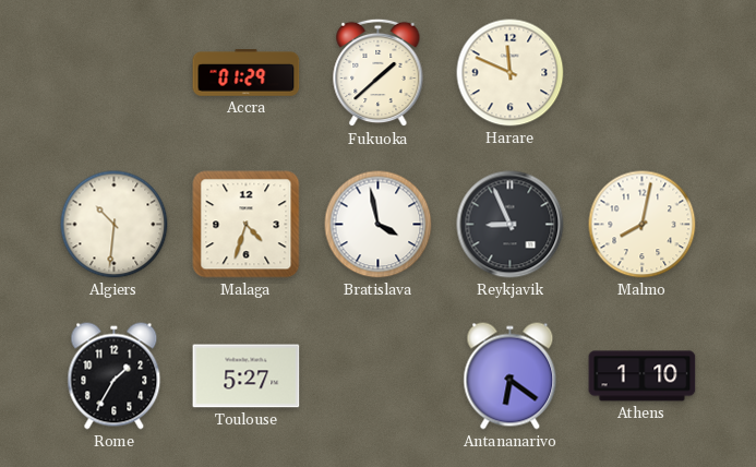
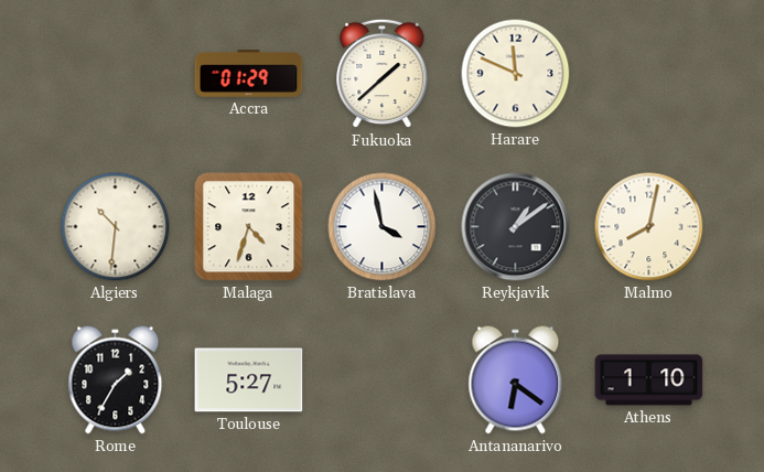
Reykjavik: 8:56 -> 1:09 (516, 227)
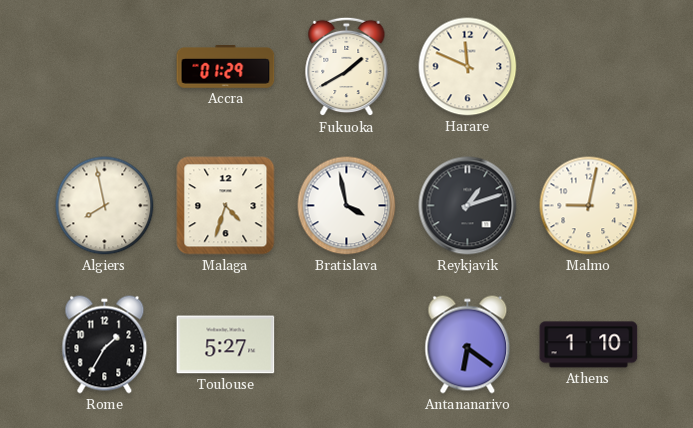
Fukuoka: 1:38 -> 1:40 (347, 67)
Algiers: 10:31 -> 7:58 (105, 206)
Reykjavik: 1:09 -> 1:12 (468, 206)
Malmo: 8:02 -> 9:02 (589, 206)
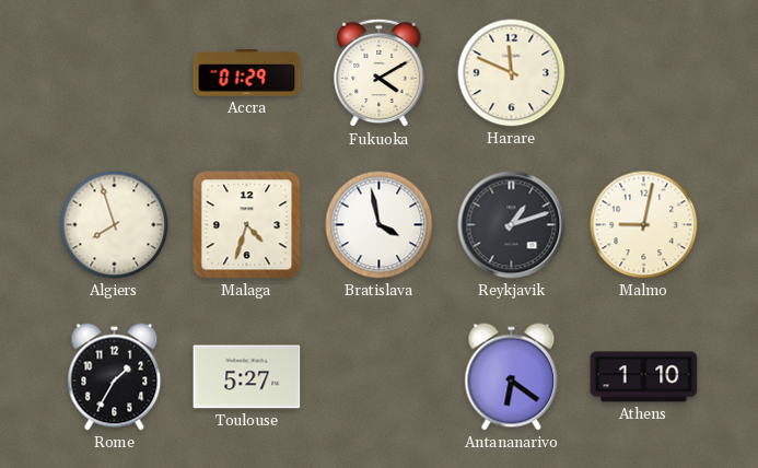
Fukuoka: 1:40 -> 4:10 (380, 73)
Algiers: 7:58 -> 7:57 (115, 225)
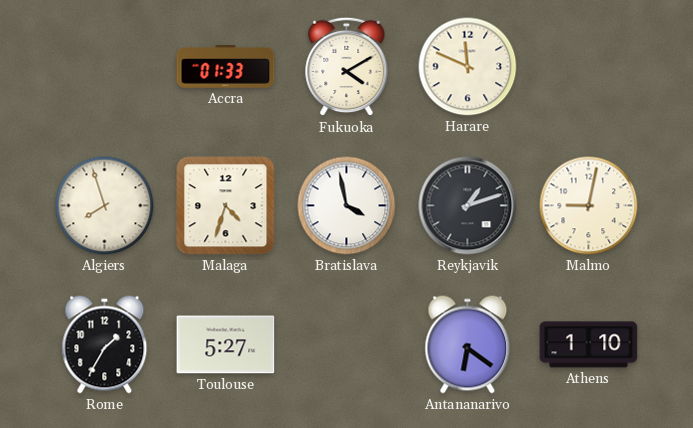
Accra: 01:29 -> 01:33 (226, 67)
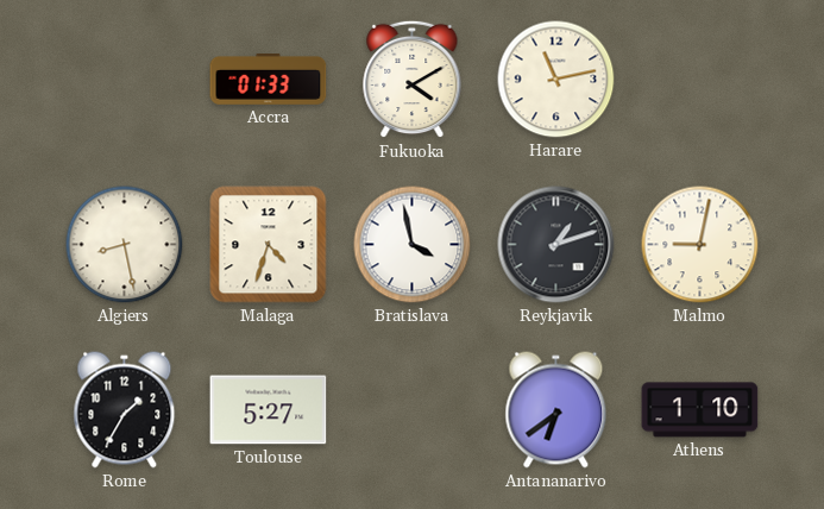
Harare: 11:49 -> 11:13 (556, 80)
Algiers: 7:57 -> 8:28 (125, 245)
Antananarivo: 6:21 -> 6:39 (556, 410)
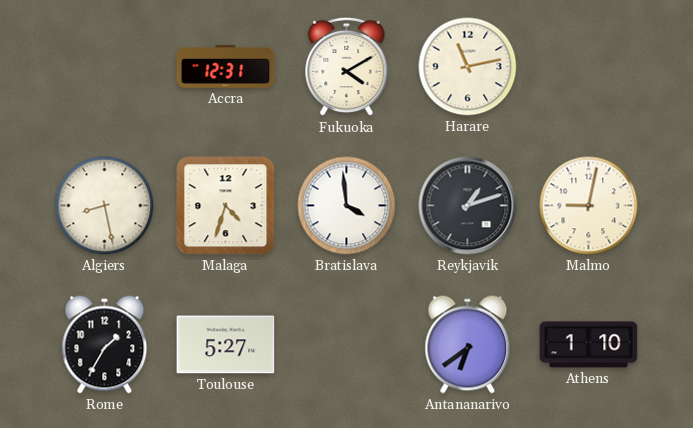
Accra: 01:33 -> 12:31 (226, 67)
Bratislava: 3:58 -> 3:59 (347, 206)
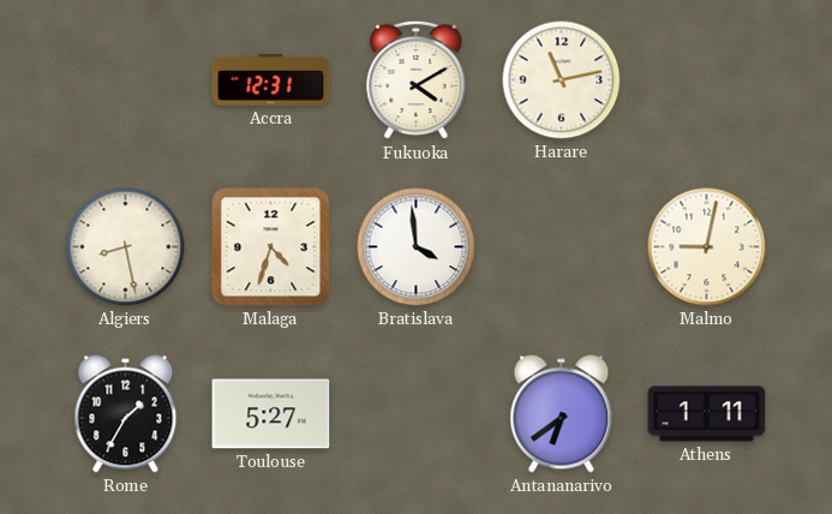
Reykjavik: 1:12 -> none (468, 206)
Athens: 1:10 -> 1:11 (707, 414)
